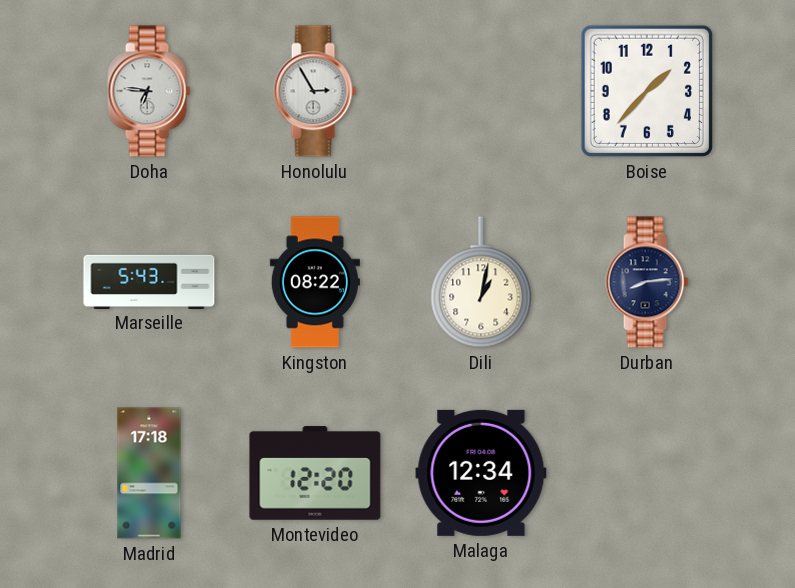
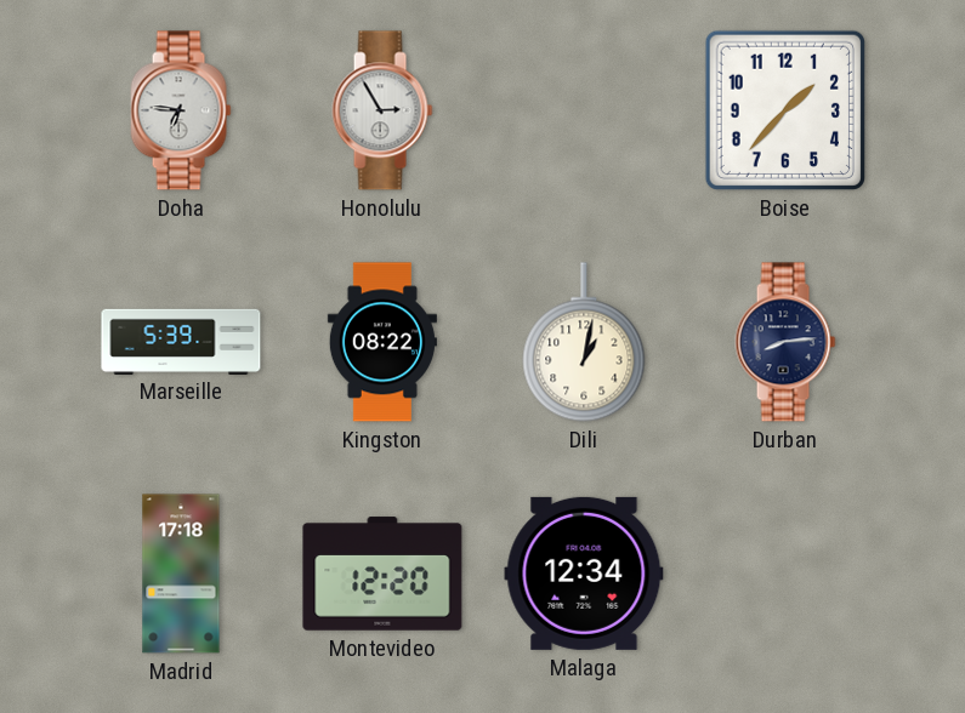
Marseille: 5:43 -> 5:39 (181, 341)
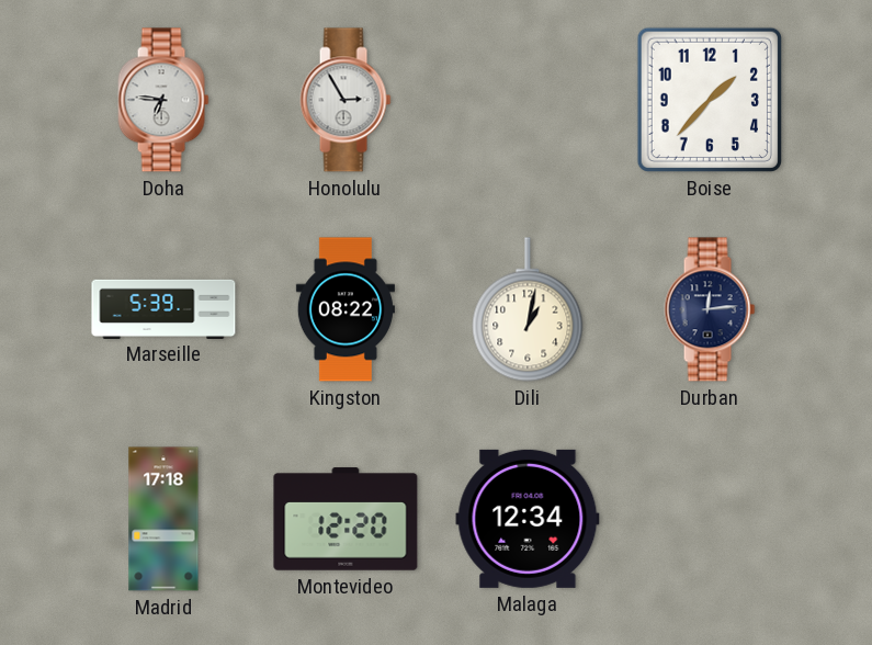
Durban: 8:14 -> 12:14 (710, 309)
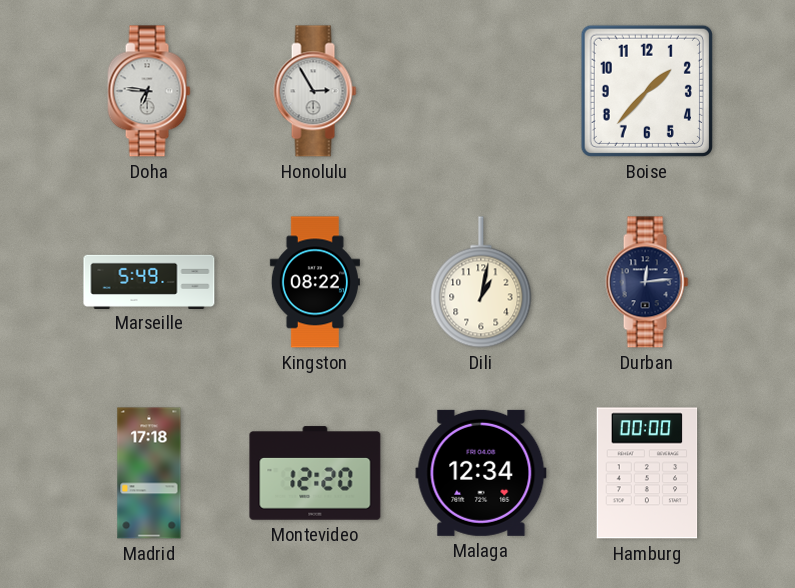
Marseille: 5:39 -> 5:49 (149, 281)
Hamburg: none -> 00:00 (647, 473)
